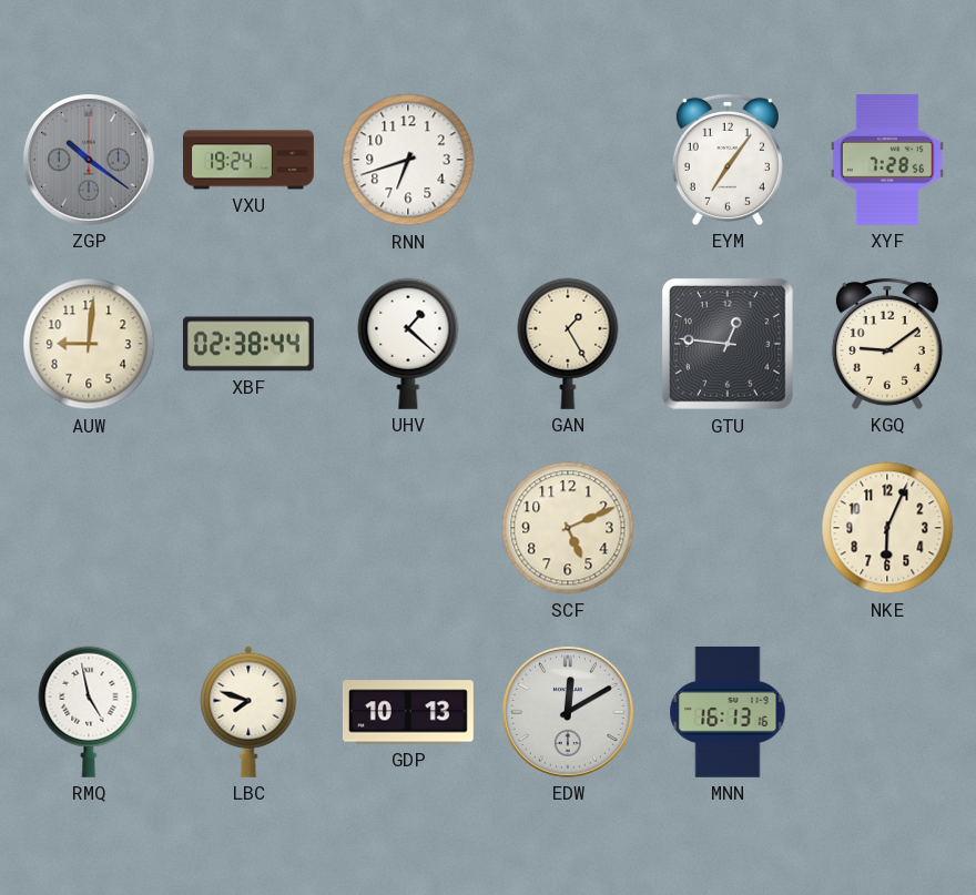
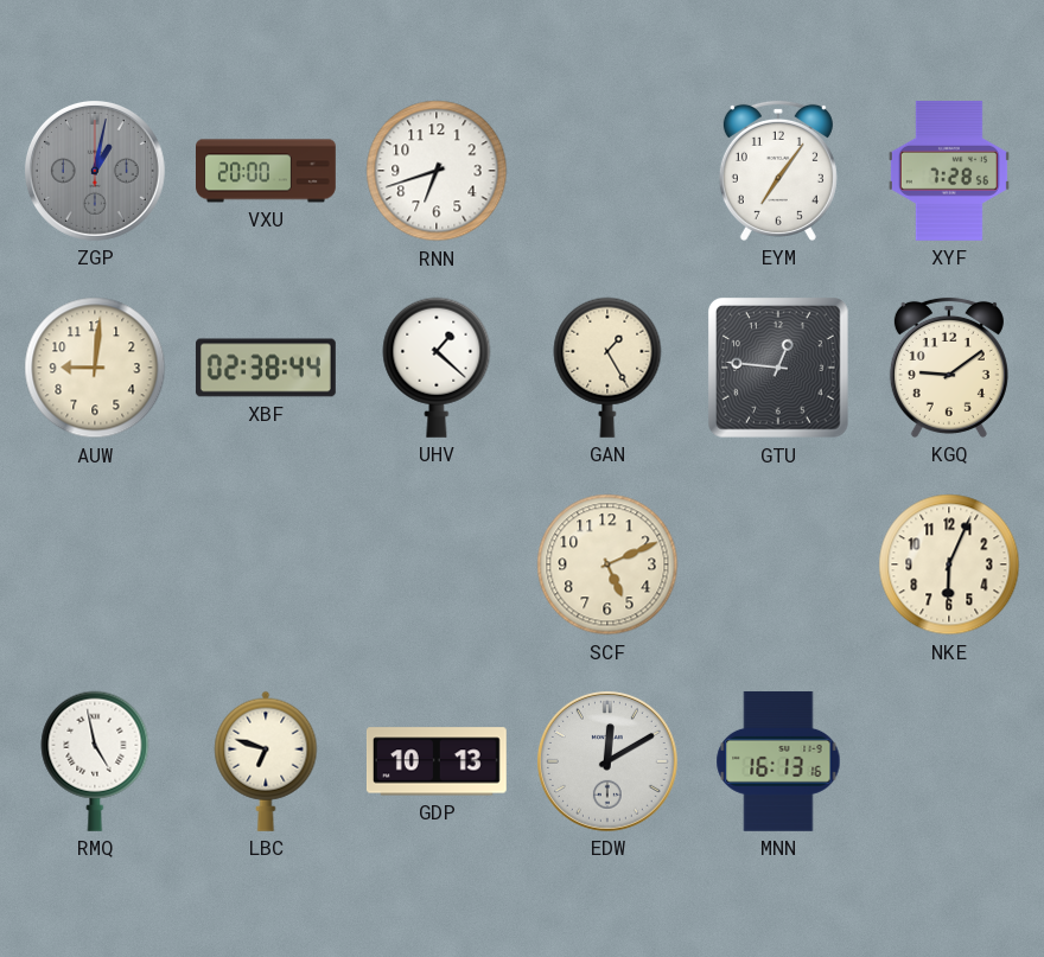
ZGP: 10:21 -> 1:02 (95, 171)
VXU: 19:24 -> 20:00 (267, 171)
LBC: 7:48 -> 6:48 (266, 761)
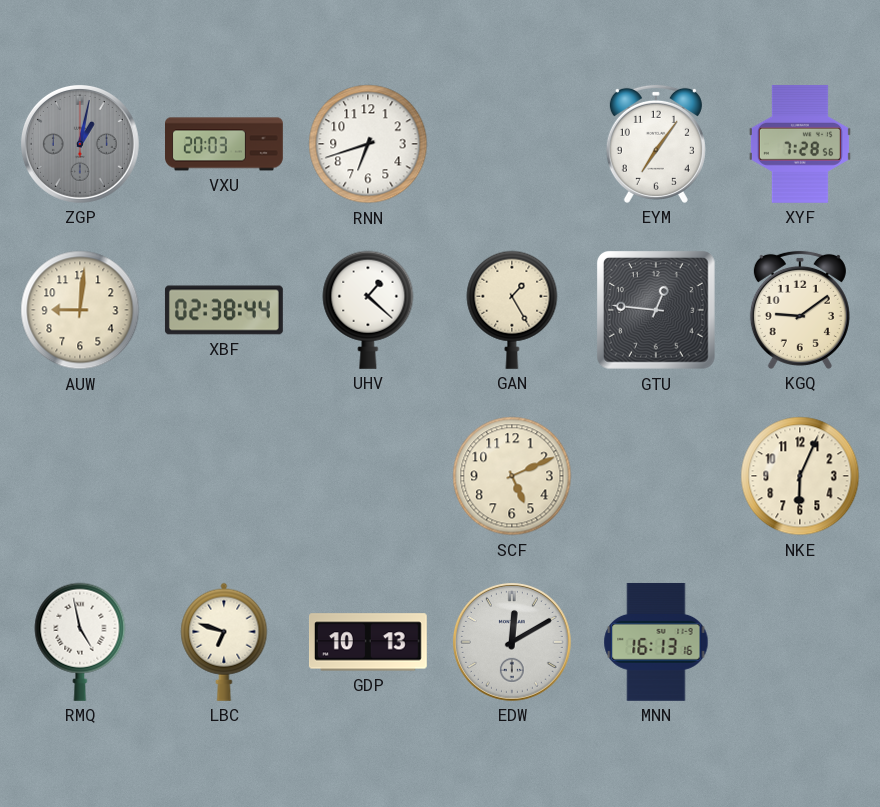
VXU: 20:00 -> 20:03 (225, 144)
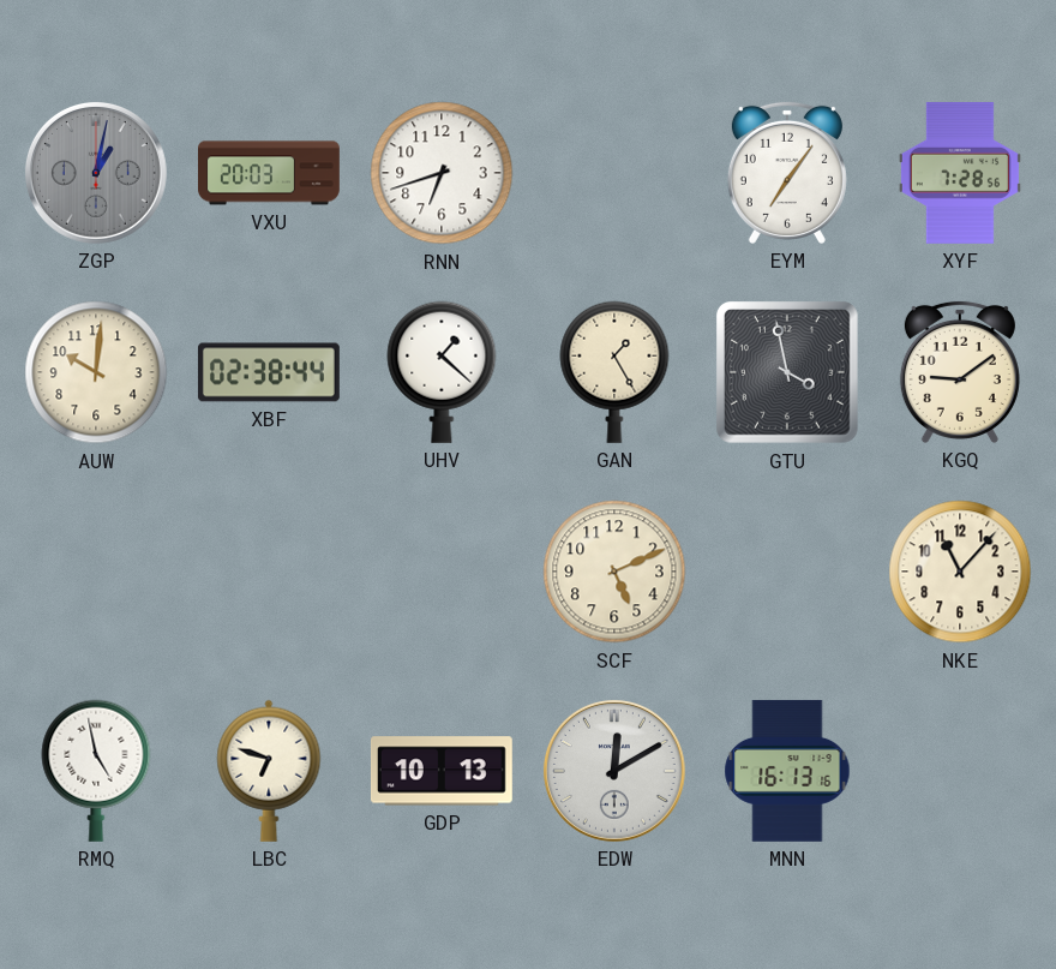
AUW: 9:01 -> 10:01 (96, 372)
GTU: 12:46 -> 3:58 (788, 373)
NKE: 6:04 -> 11:07 (960, 572)
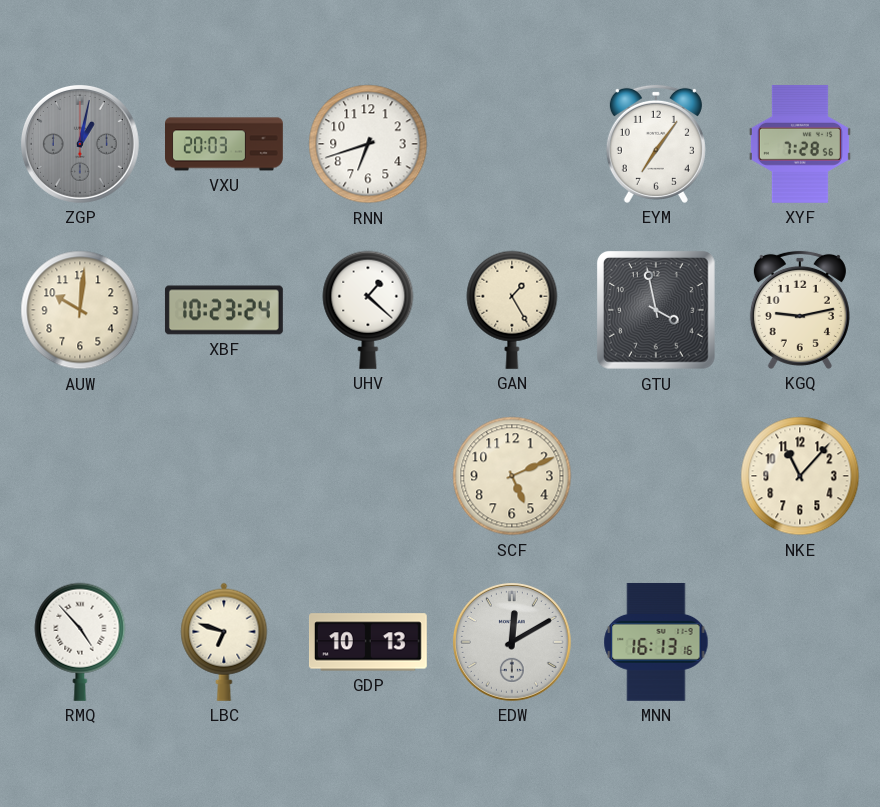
XBF: 02:38 -> 10:23 (224, 310)
KGQ: 9:09 -> 9:13 (800, 310)
RMQ: 4:58 -> 4:53 (80, 642)
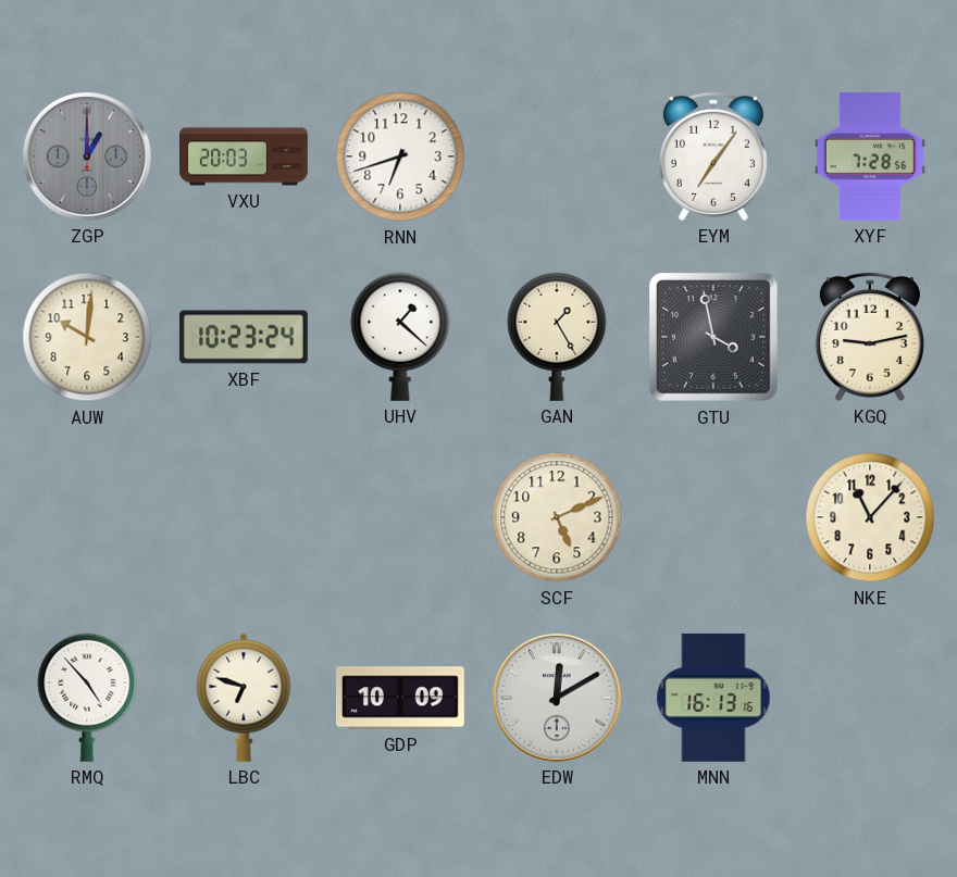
ZGP: 1:02 -> 1:00 (87, 156)
GDP: 10:13 -> 10:09 (400, 698)
